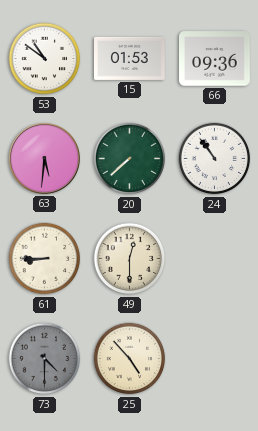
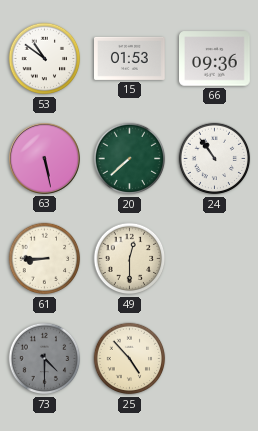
63: 5:31 -> 5:28 (45, 159)
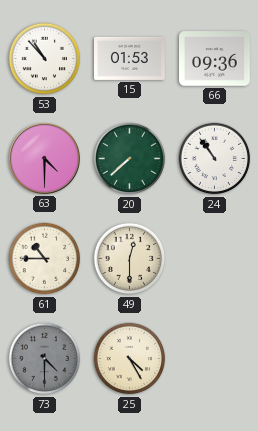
53: 10:51 -> 10:53 (45, 59)
63: 5:28 -> 4:30 (45, 159)
61: 8:45 -> 10:45 (45, 259)
25: 4:53 -> 4:25 (130, 359)
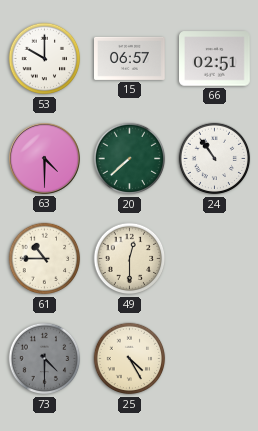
53: 10:53 -> 10:00 (45, 59)
15: 01:53 -> 06:57 (130, 58)
66: 09:36 -> 02:51 (215, 59)
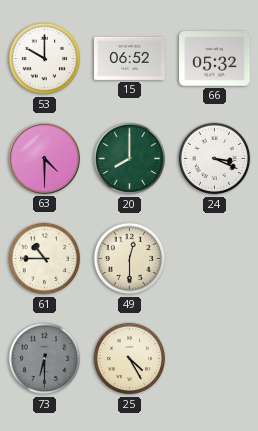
15: 06:57 -> 06:52 (130, 58)
66: 02:51 -> 05:32 (215, 59)
20: 7:38 -> 8:00 (130, 159)
24: 10:54 -> 3:19 (215, 159)
73: 4:30 -> 6:30 (45, 359)
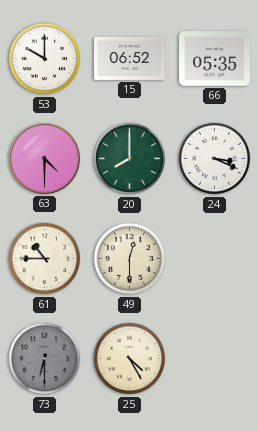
66: 05:32 -> 05:35 (215, 59)
